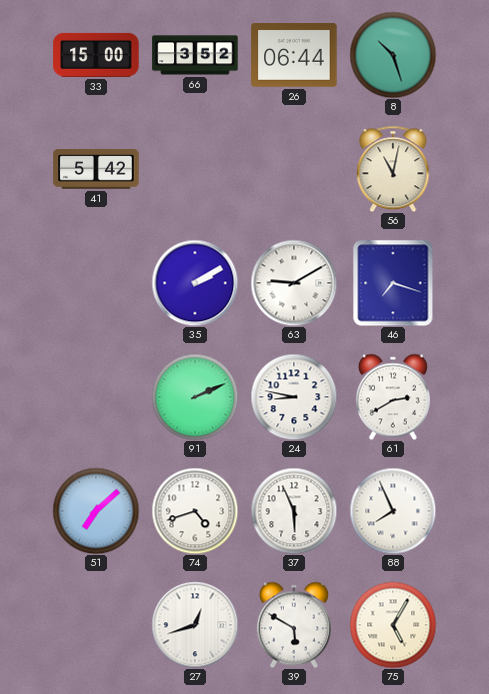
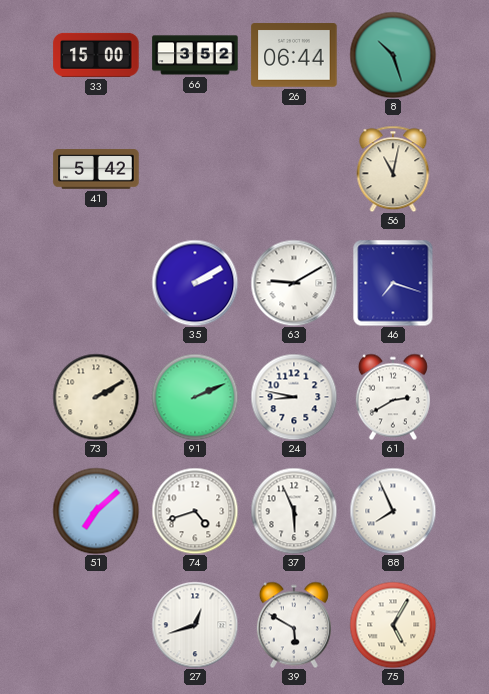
73: none -> 2:10 (96, 397)
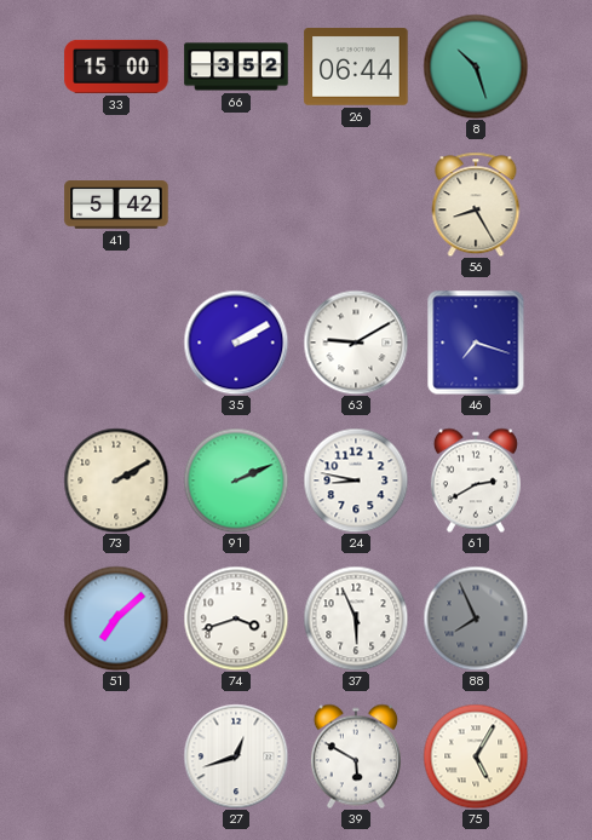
56: 11:02 -> 8:25 (476, 205)
74: 4:42 -> 3:42 (236, 619)
88 dial: white -> grey (476, 619)
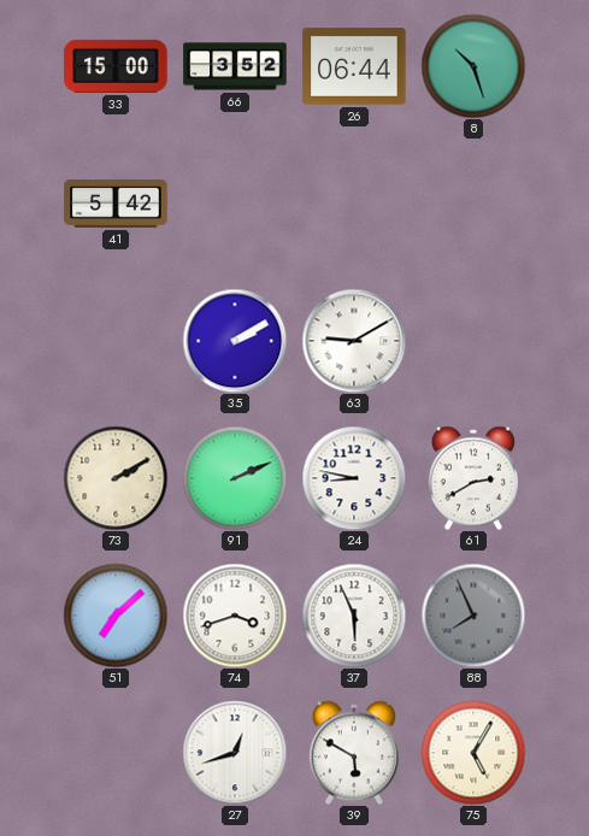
56: 8:25 -> none (476, 205)
46: 7:18 -> none (476, 343)
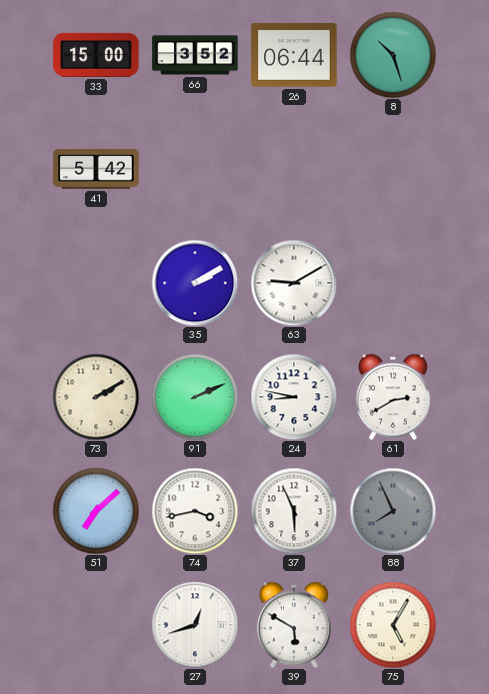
74: 3:42 -> 3:43 (195, 511)
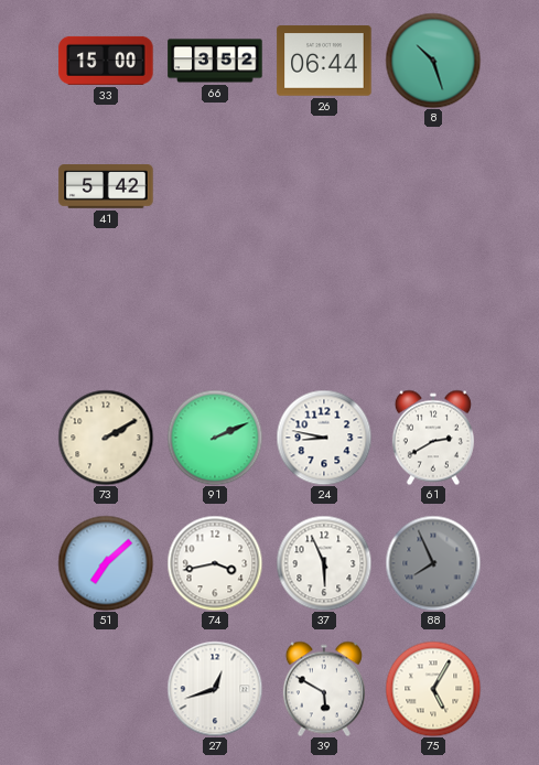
35: 2:10 -> none (195, 283)
63: 9:10 -> none (294, 283)
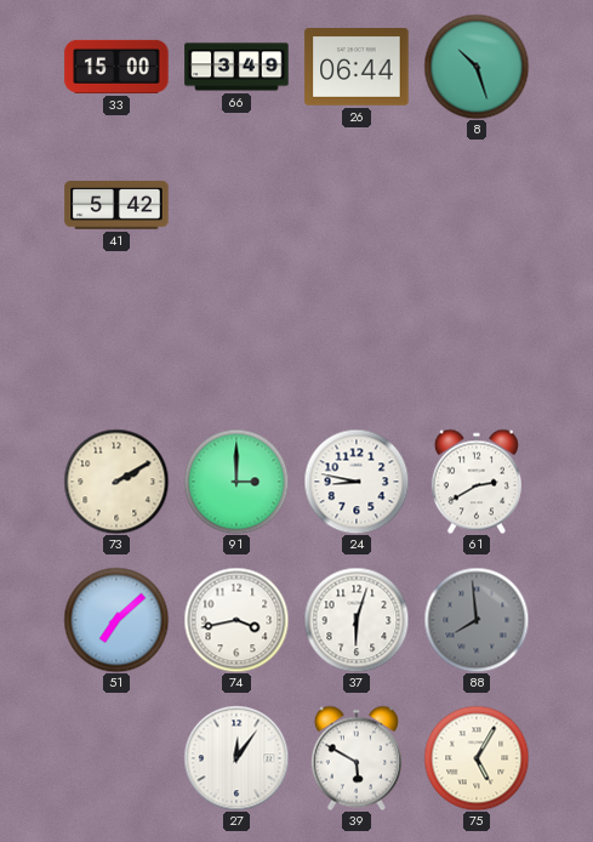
66: 3:52 -> 3:49 (236, 67)
91: 2:11 -> 3:00 (236, 482)
37: 5:56 -> 6:03 (357, 620)
88: 7:56 -> 7:59 (477, 620)
27: 12:42 -> 12:06 (236, 758)
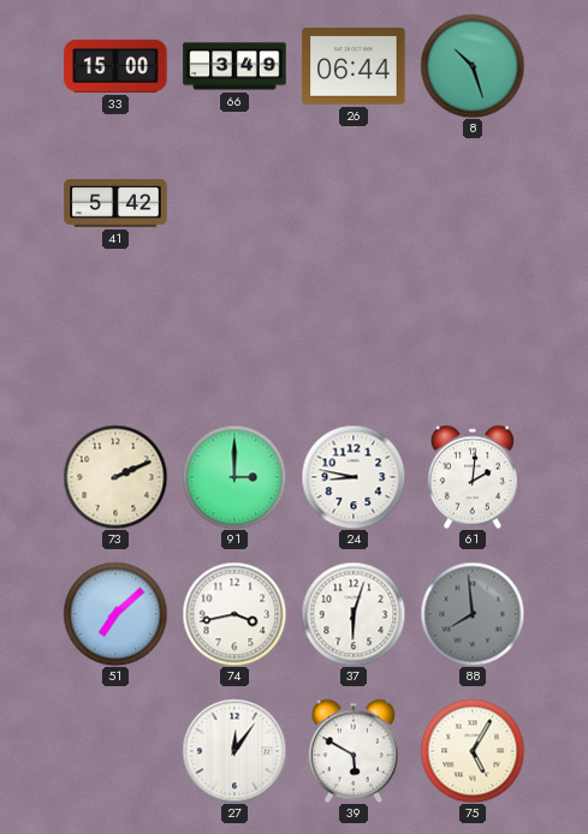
73: 2:10 -> 2:11 (115, 477)
61: 2:40 -> 2:01 (473, 477)
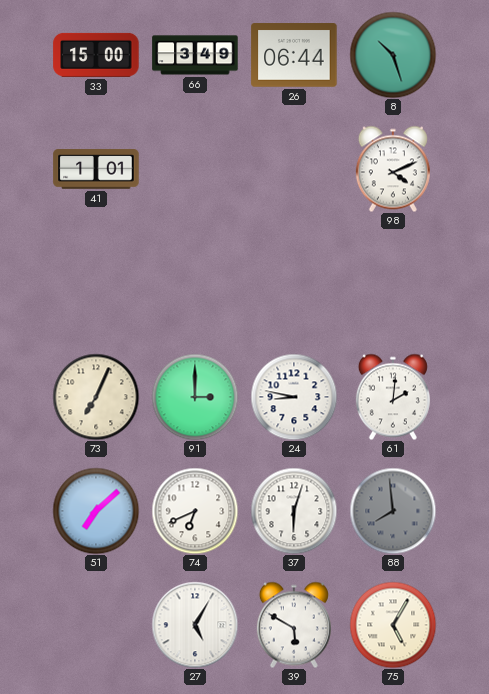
41: 5:42 -> 1:01 (96, 169)
98: none -> 4:11 (393, 169)
73: 2:11 -> 7:04 (96, 397)
74: 3:43 -> 6:41 (195, 511)
27: 12:06 -> 5:05 (195, 625)
